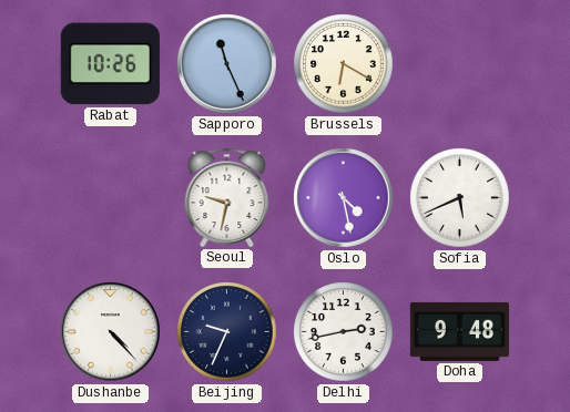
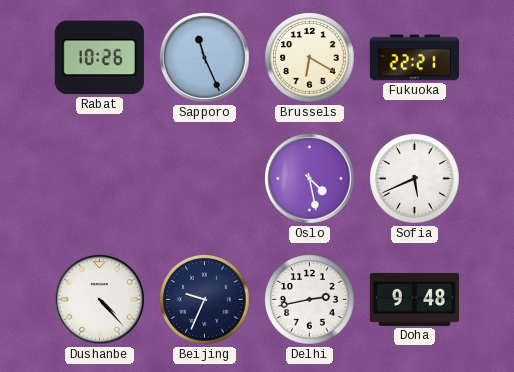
Fukuoka: none -> 22:21 (414, 58)
Seoul: 9:32 -> none (227, 197)
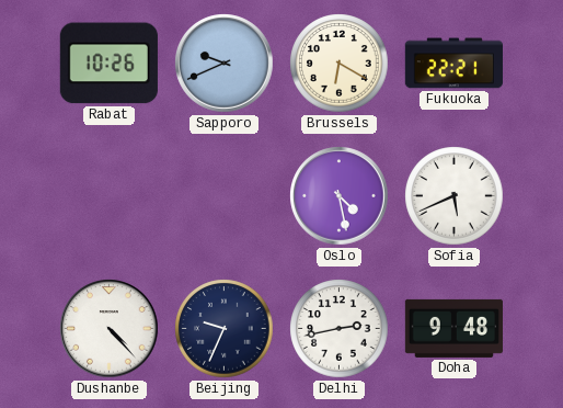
Sapporo: 11:26 -> 9:41 (225, 64)
